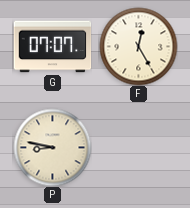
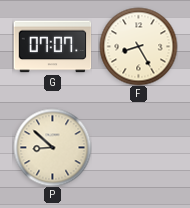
F: 12:25 -> 8:25 (138, 46)
P: 8:47 -> 8:52 (52, 147)
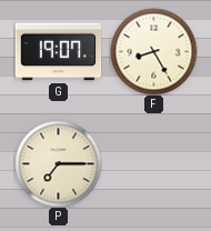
G: 07:07 -> 19:07 (58, 52)
P: 8:52 -> 7:15 (58, 163)
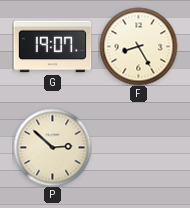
P: 7:15 -> 2:52 (52, 147)
